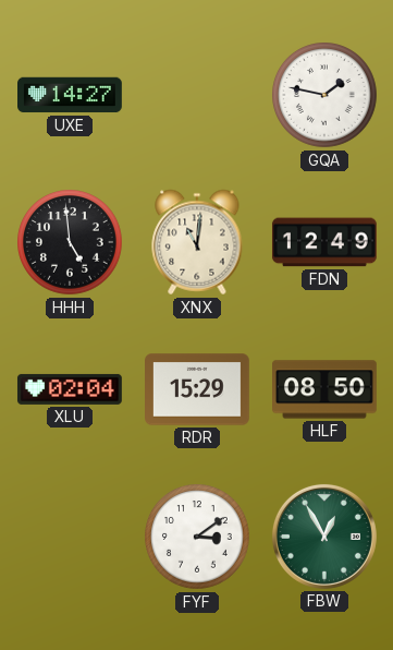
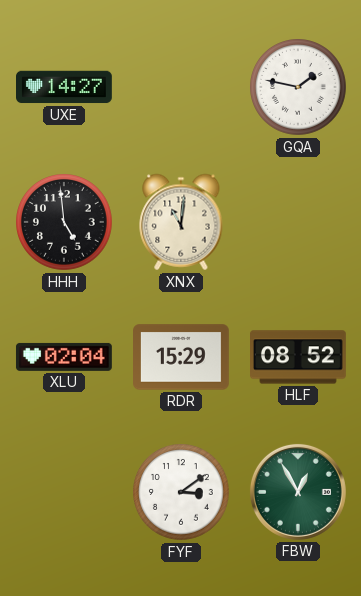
FDN: 12:49 -> none (324, 242)
HLF: 08:50 -> 08:52 (299, 357)
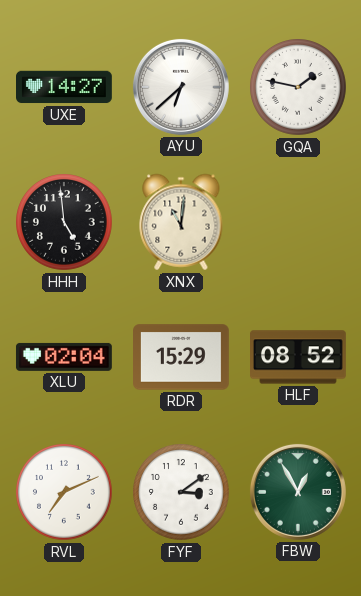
AYU: none -> 6:38 (181, 87)
RVL: none -> 7:11 (65, 493)
